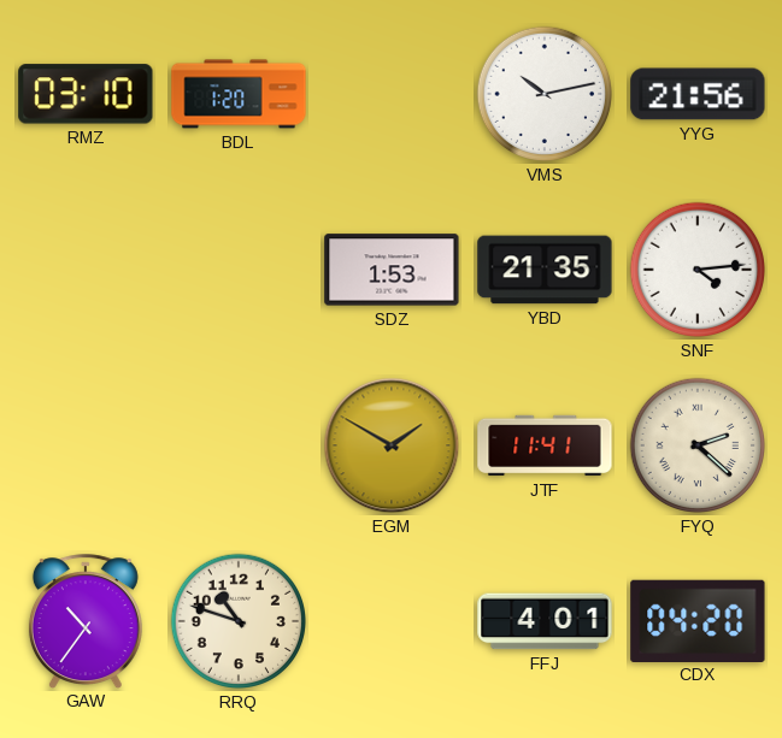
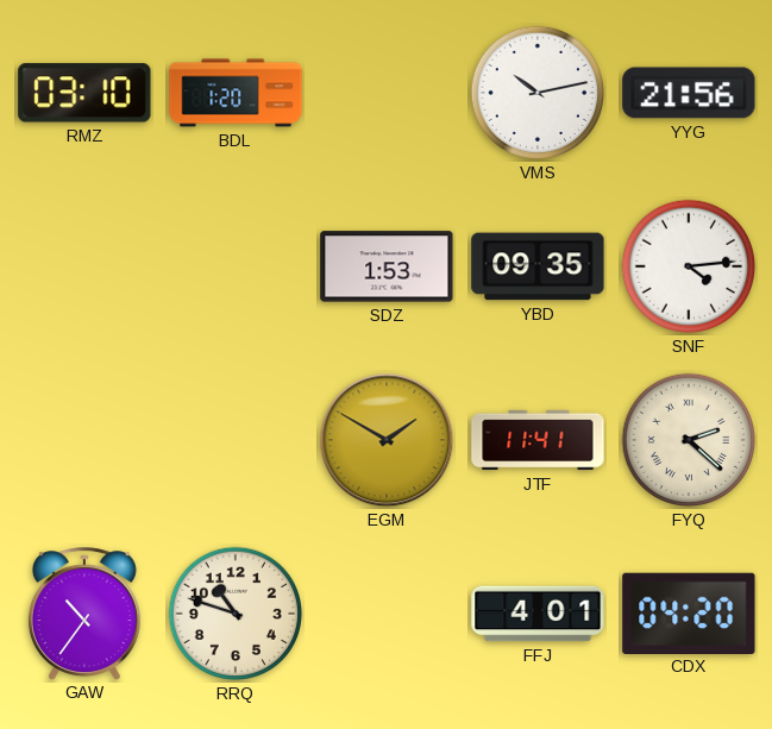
YBD: 21:35 -> 09:35 (538, 266)
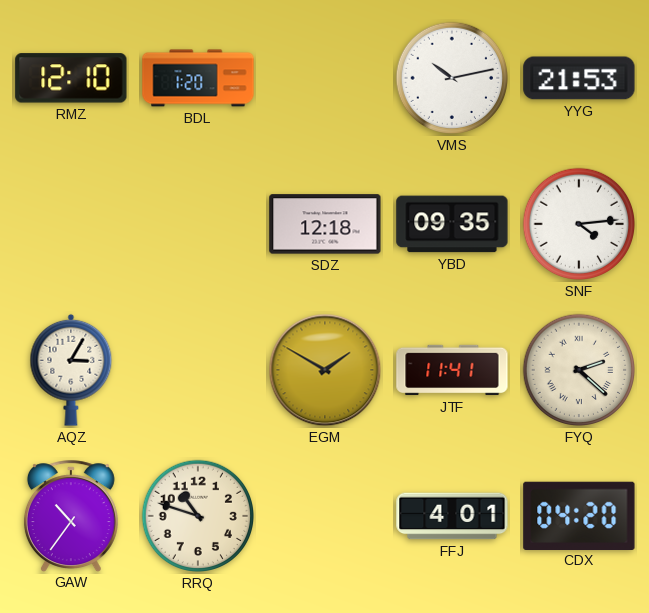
RMZ: 03:10 -> 12:10 (71, 78)
YYG: 21:56 -> 21:53 (579, 78)
SDZ: 1:53 -> 12:18 (325, 224)
AQZ: none -> 3:05 (71, 370)
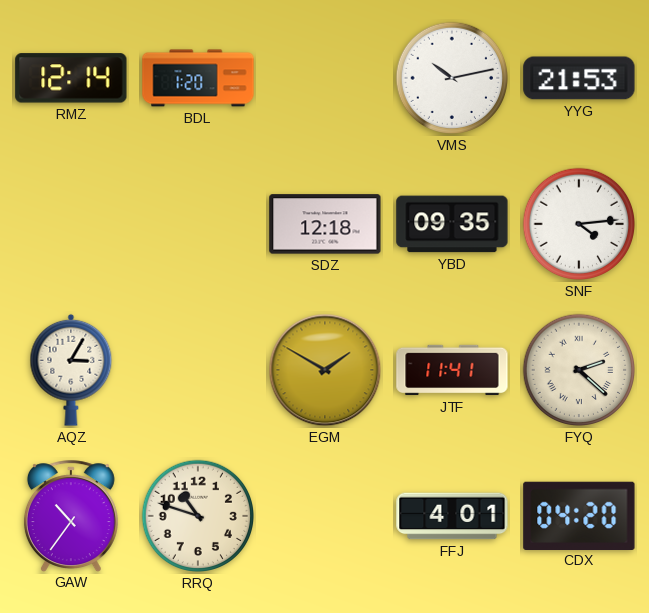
RMZ: 12:10 -> 12:14 (71, 78)
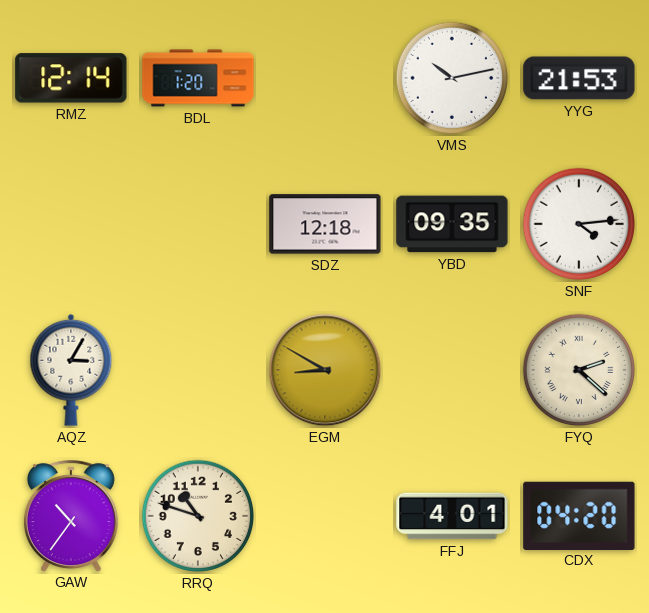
EGM: 1:50 -> 8:50 (325, 370)
JTF: 11:41 -> none (452, 370)
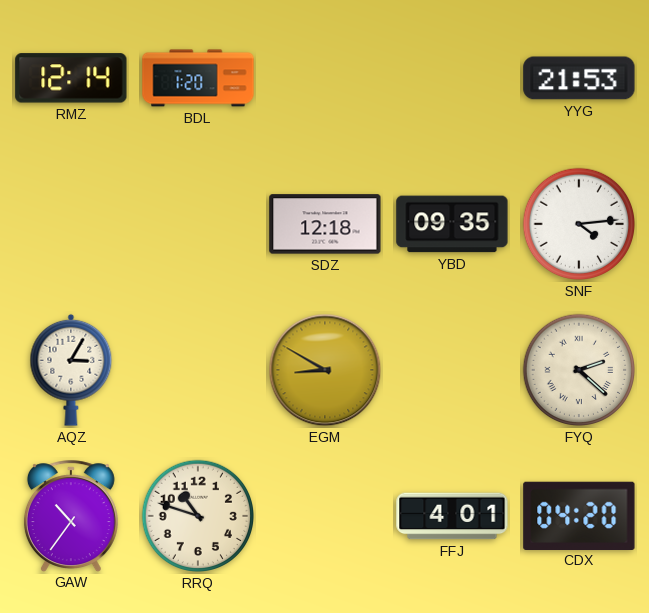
VMS: 10:13 -> none (452, 78)
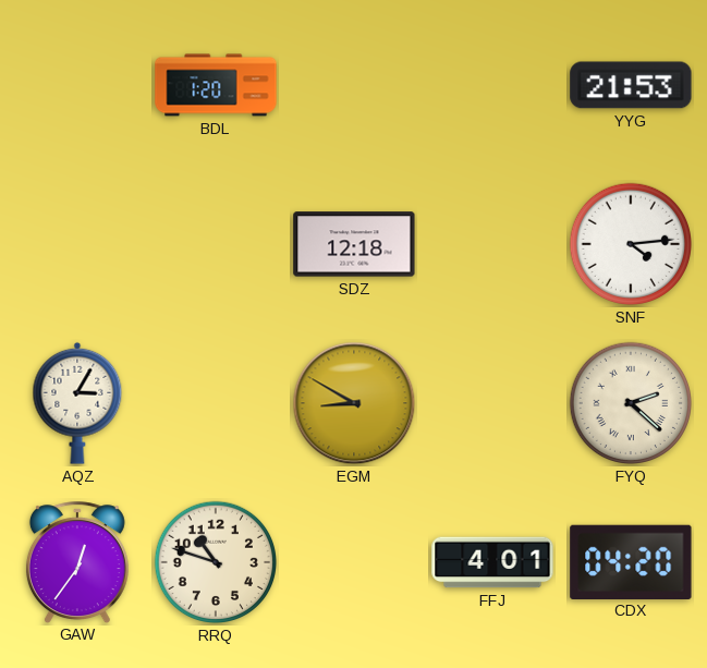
RMZ: 12:14 -> none (71, 78)
YBD: 09:35 -> none (452, 224)
GAW: 10:36 -> 12:36 (77, 562)
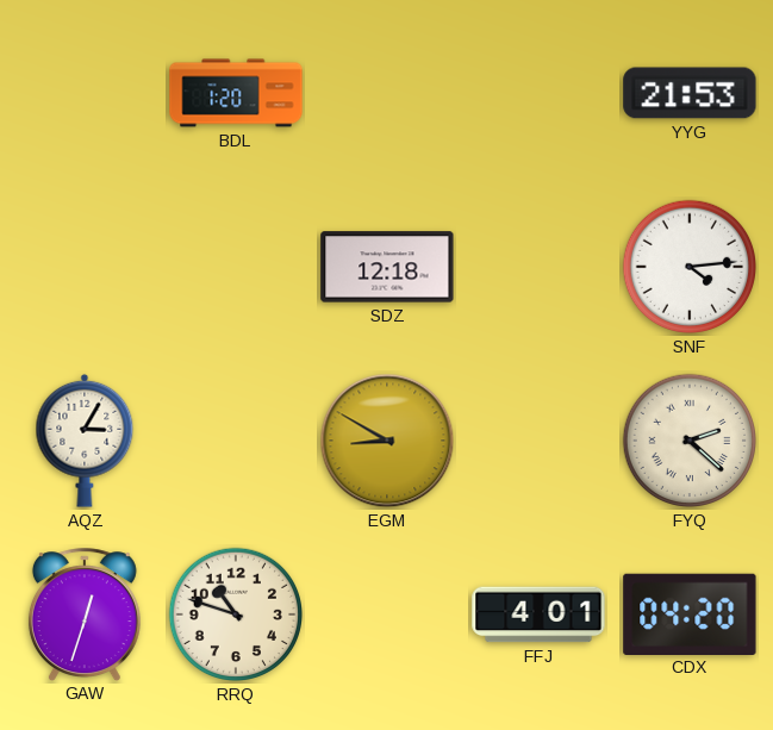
GAW: 12:36 -> 12:33 (85, 614)
